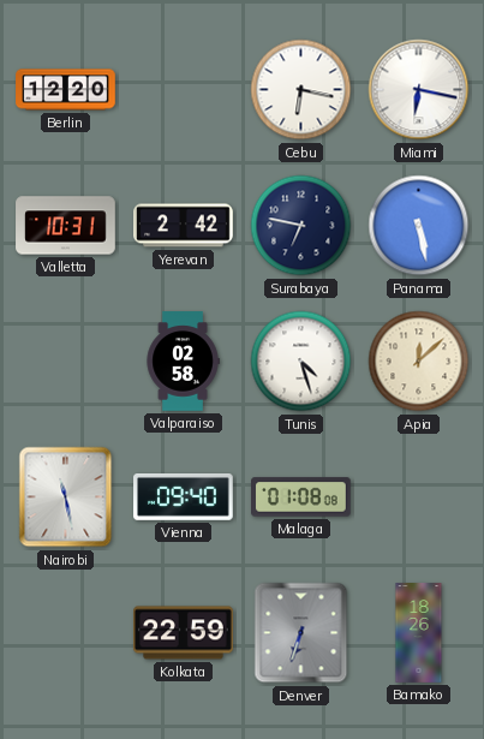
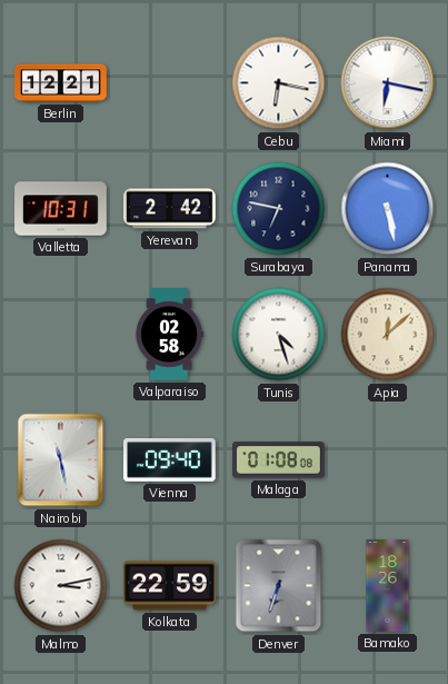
Berlin: 12:20 -> 12:21 (61, 83)
Malmo: none -> 3:13 (61, 586)
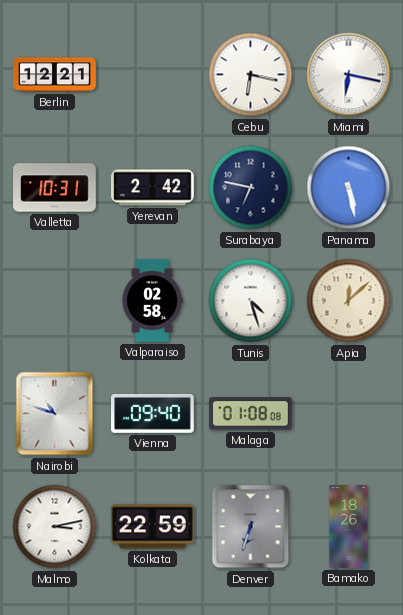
Nairobi: 11:28 -> 10:48 (55, 414)
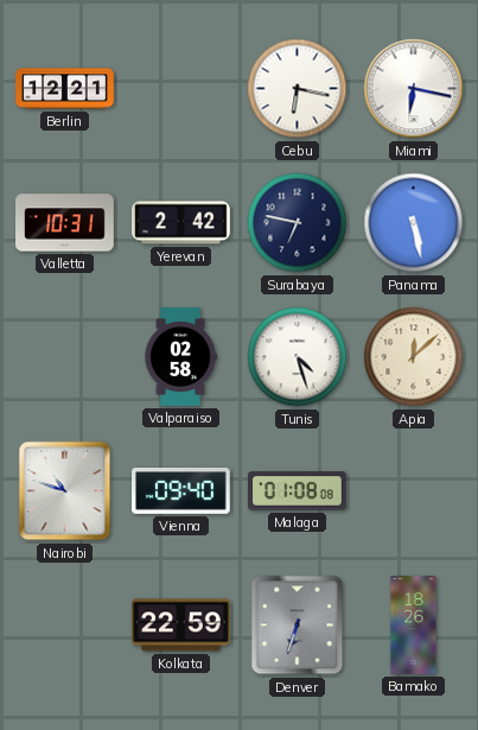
Malmo: 3:13 -> none (55, 527)
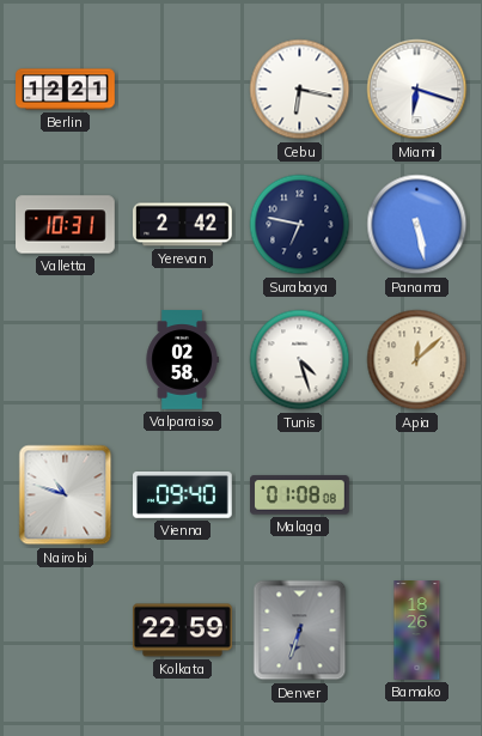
Miami: 6:17 -> 6:18 (417, 90)
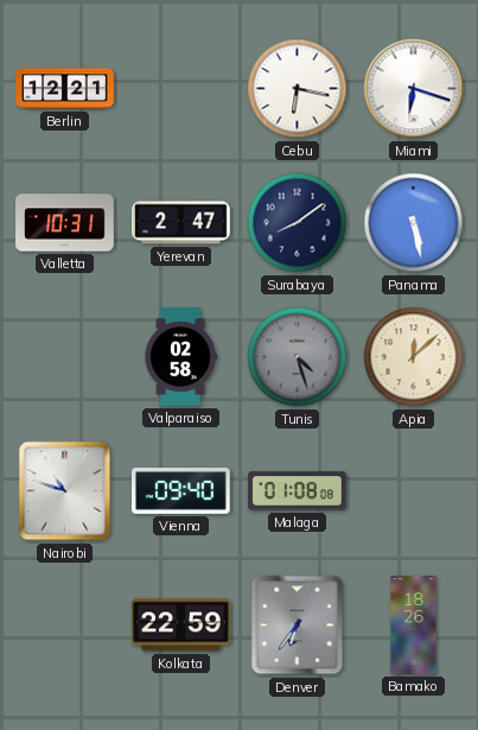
Yerevan: 2:42 -> 2:47 (181, 223)
Surabaya: 6:47 -> 8:09 (298, 223)
Tunis dial: white -> grey (298, 357)
Denver: 6:33 -> 6:36 (298, 626)
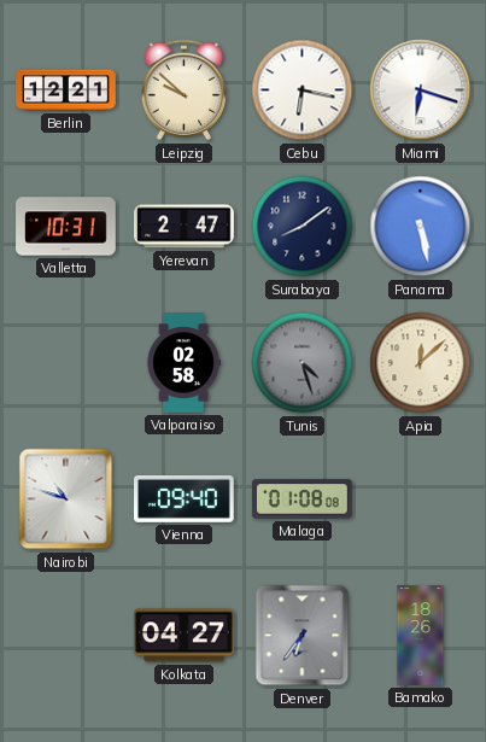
Leipzig: none -> 9:52 (185, 90)
Kolkata: 22:59 -> 04:27 (185, 636)
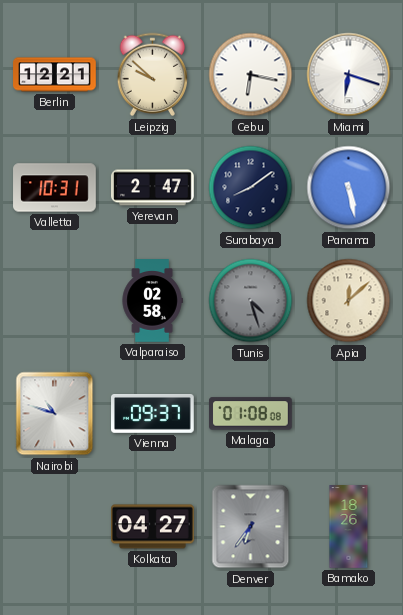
Vienna: 09:40 -> 09:37 (153, 414)
